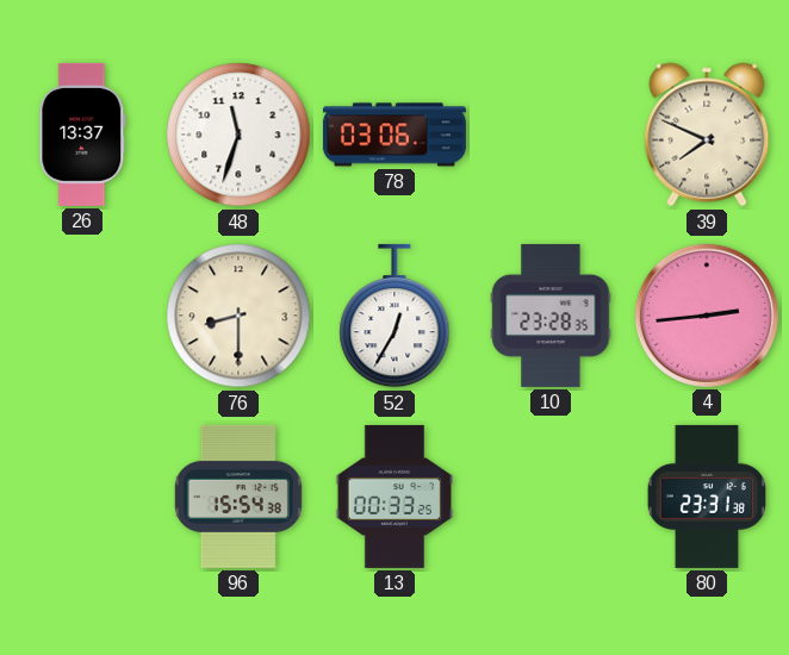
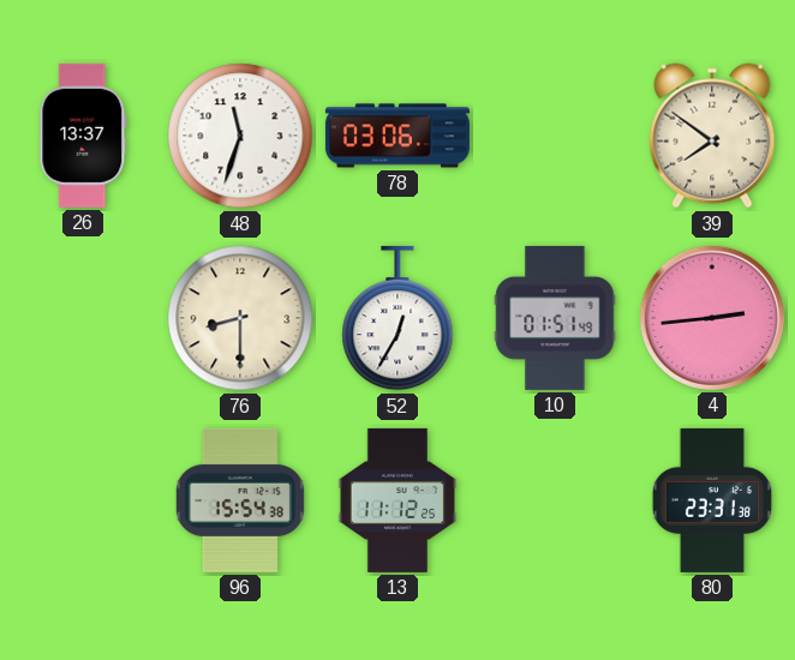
39: 7:49 -> 7:51 (712, 136)
10: 23:28 -> 01:51 (555, 318)
13: 00:33 -> 11:12 (396, 500)
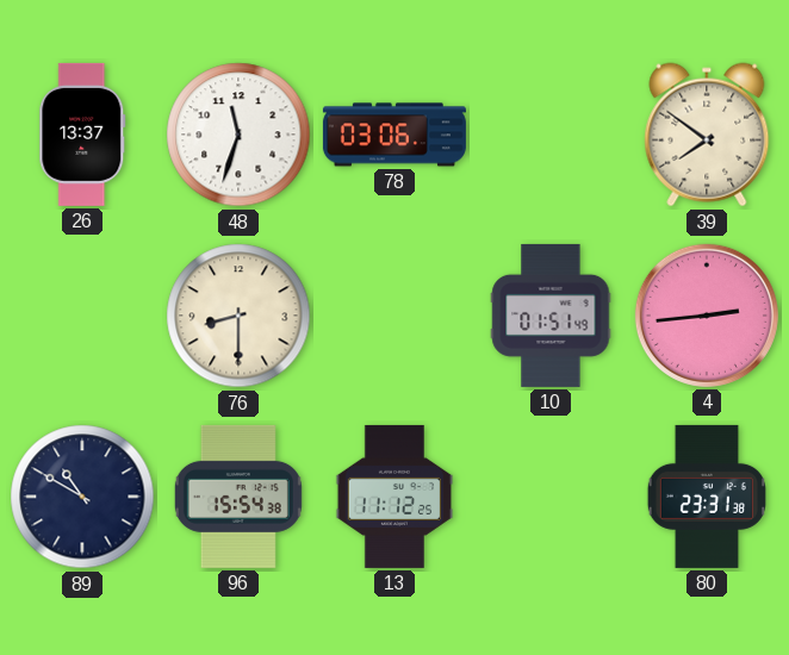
52: 12:35 -> none (397, 318)
89: none -> 10:50 (82, 497)
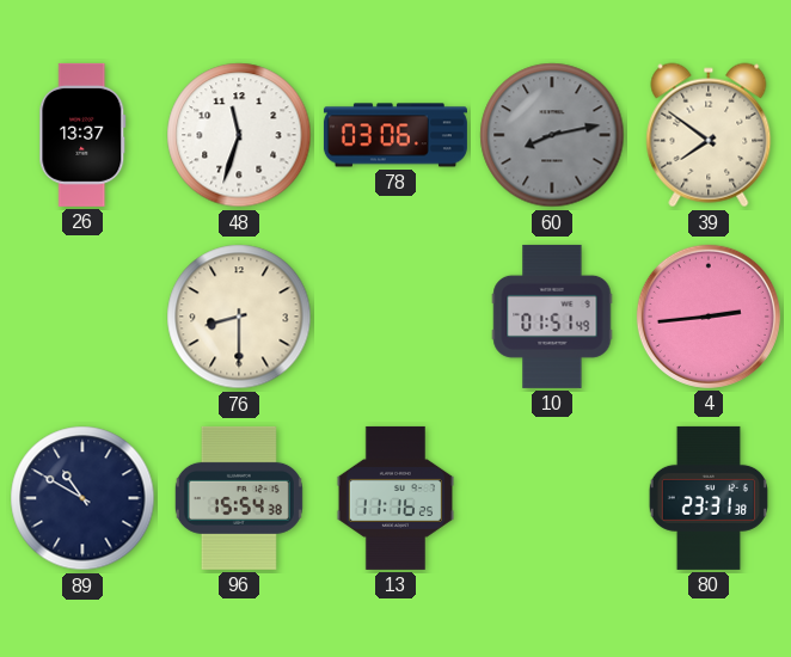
60: none -> 8:13 (552, 135)
13: 11:12 -> 11:16 (394, 498)
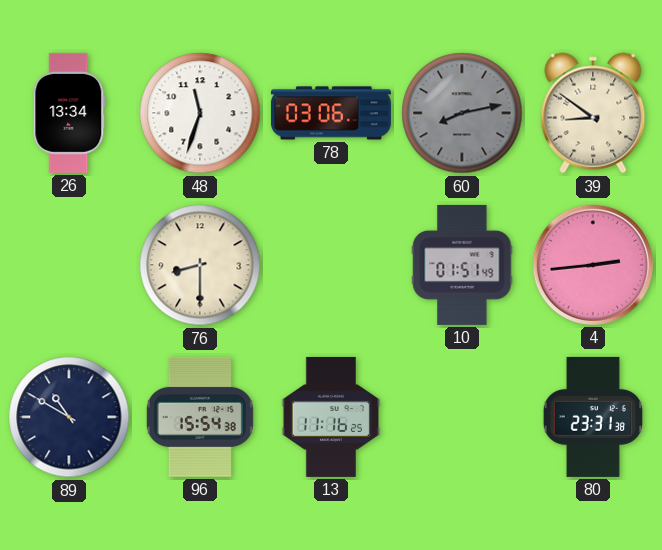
26: 13:37 -> 13:34 (69, 113)
39: 7:51 -> 8:51 (593, 113)
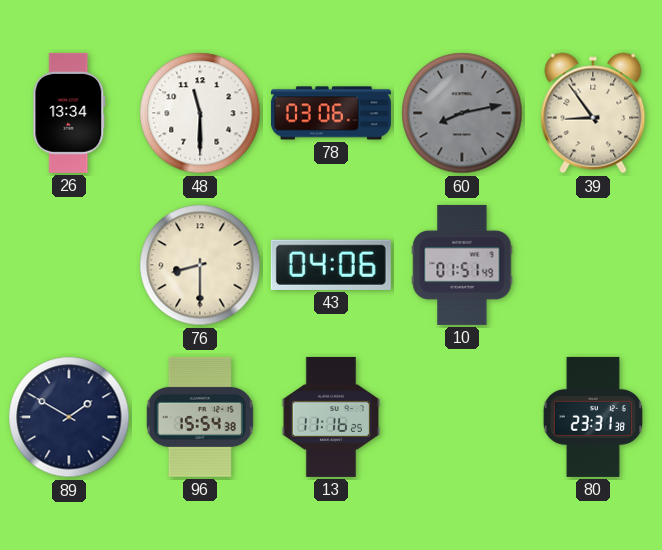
48: 11:33 -> 11:30 (200, 113)
39: 8:51 -> 8:54 (593, 113)
43: none -> 04:06 (331, 265)
4: 2:44 -> none (593, 265)
89: 10:50 -> 1:50 (69, 417)
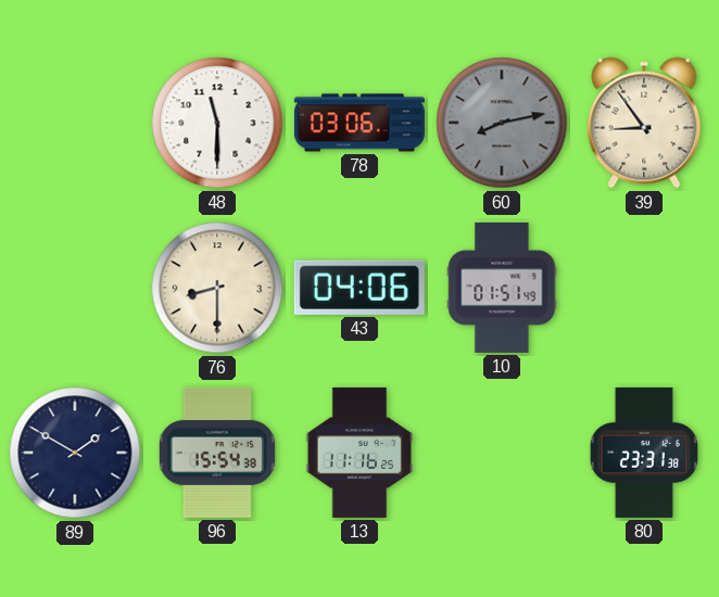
26: 13:34 -> none (69, 113)
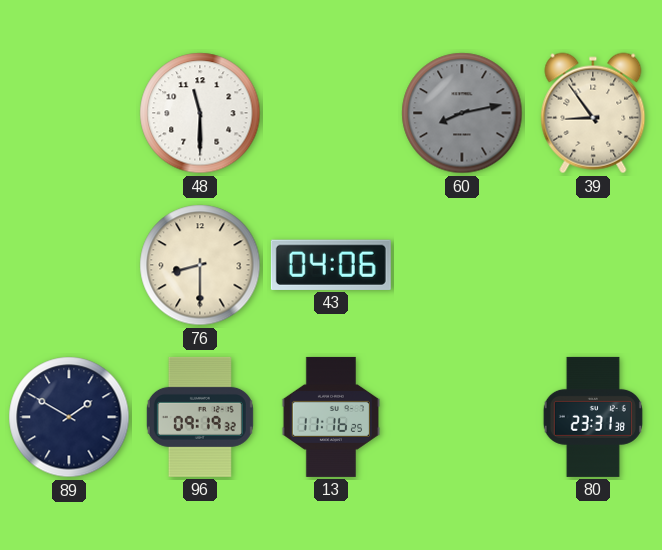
78: 03:06 -> none (359, 123)
10: 01:51 -> none (502, 288)
96: 15:54 -> 09:19 (200, 417)
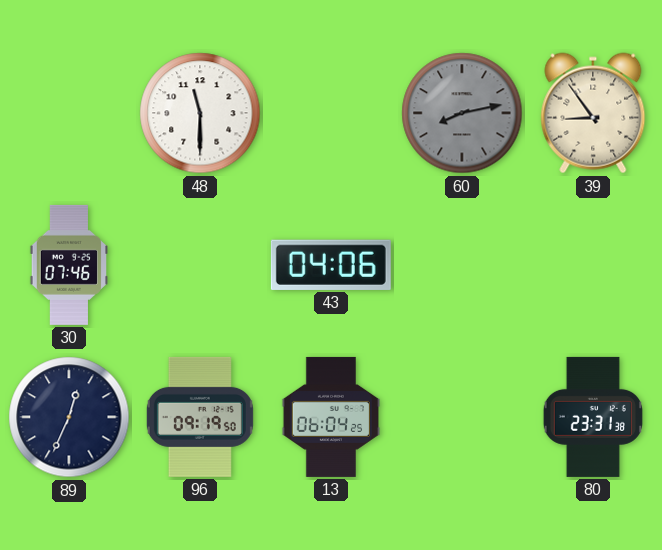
30: none -> 07:46 (68, 265)
76: 8:30 -> none (200, 265)
89: 1:50 -> 12:34 (69, 417)
96: 09:19:32 -> 09:19:50 (200, 417)
13: 11:16 -> 06:04 (330, 417)
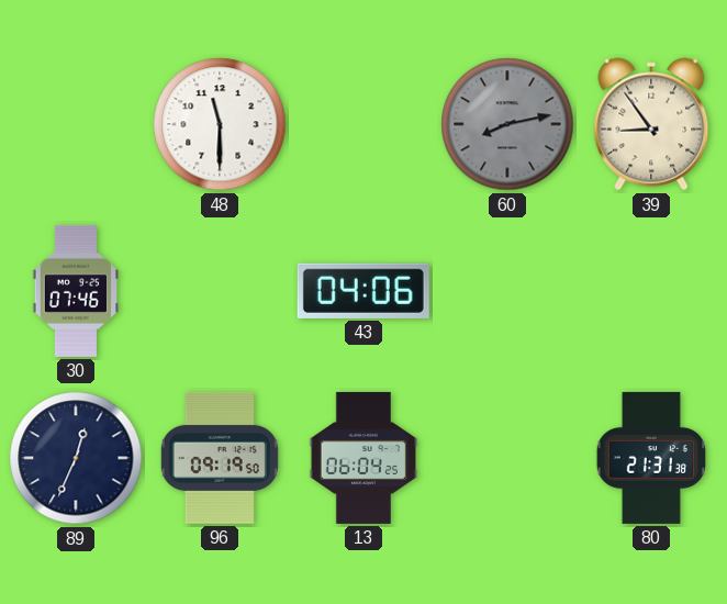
80: 23:31 -> 21:31 (651, 458)
